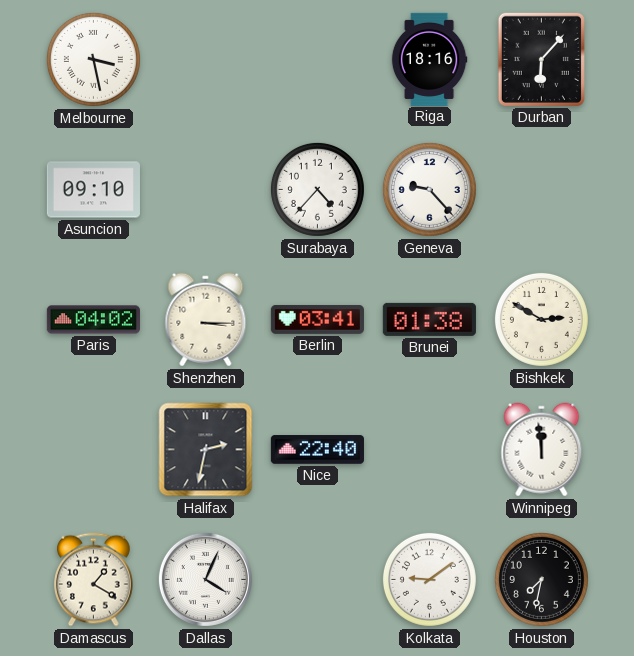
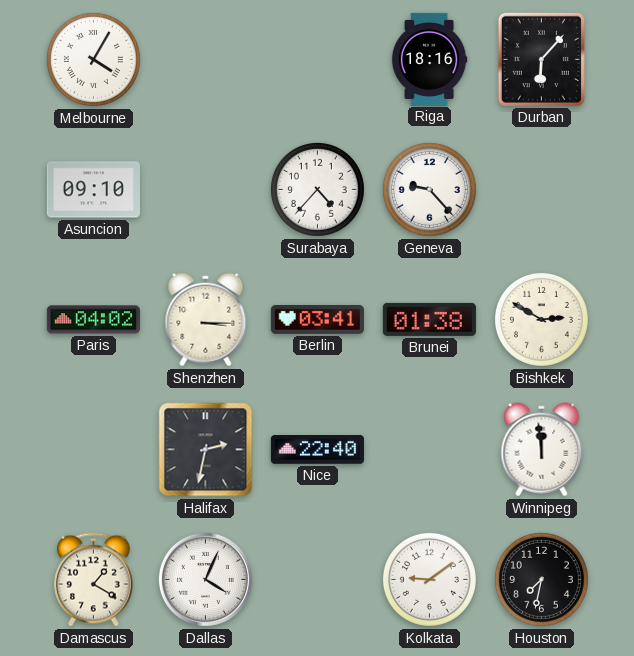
Melbourne: 3:28 -> 4:05 (93, 59)
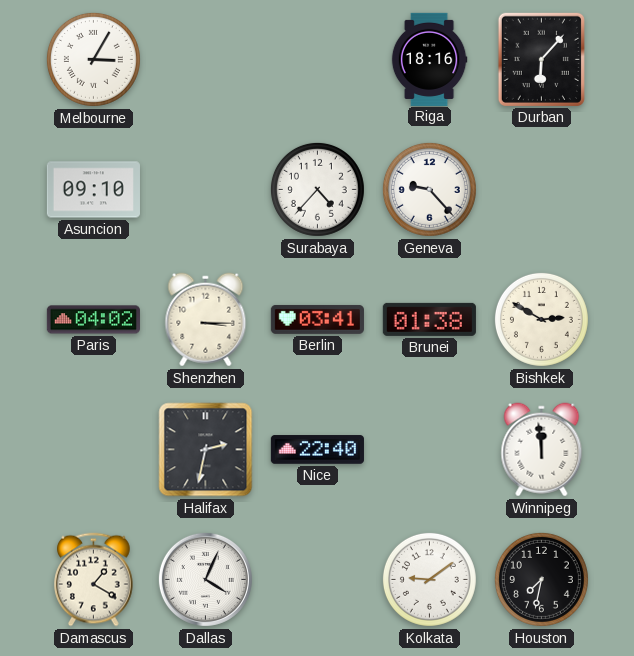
Melbourne: 4:05 -> 3:05 (93, 59)
